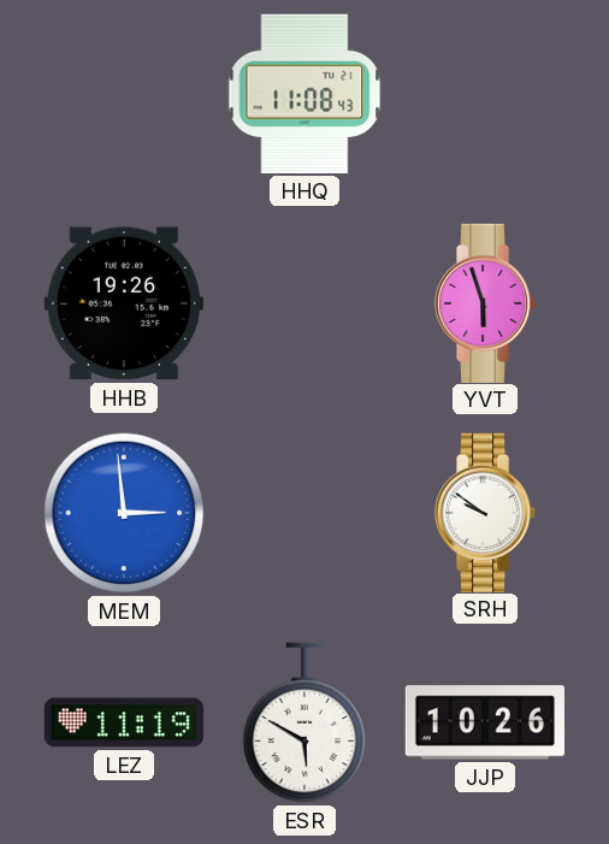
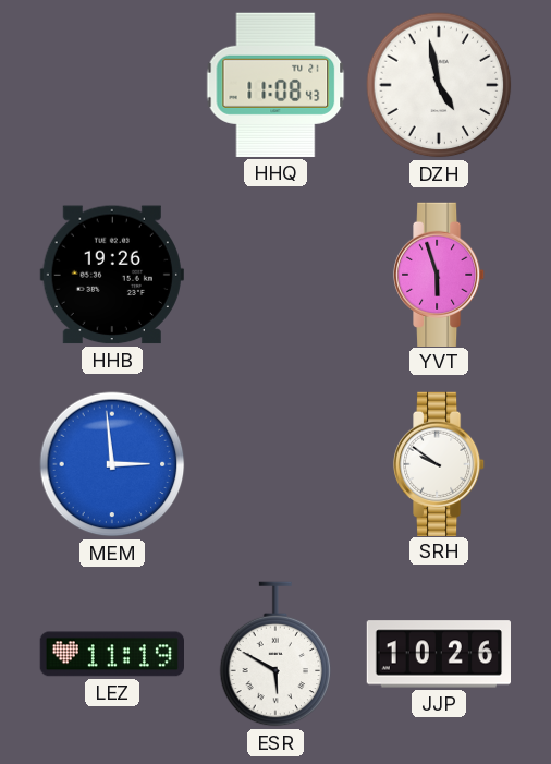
DZH: none -> 4:58 (439, 85)
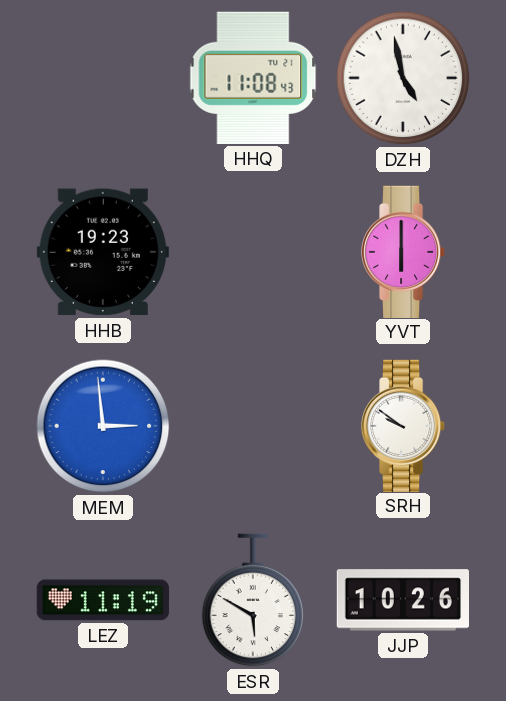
HHB: 19:26 -> 19:23 (103, 252)
YVT: 5:57 -> 6:00 (403, 251)
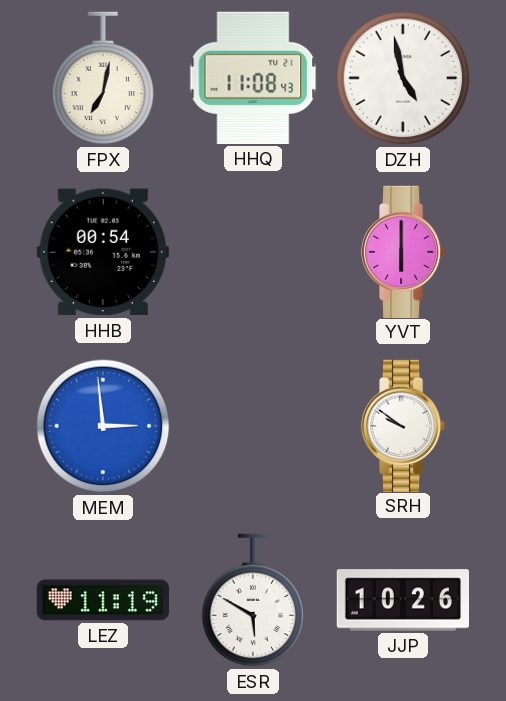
FPX: none -> 7:02 (103, 78)
HHB: 19:23 -> 00:54 (103, 252)
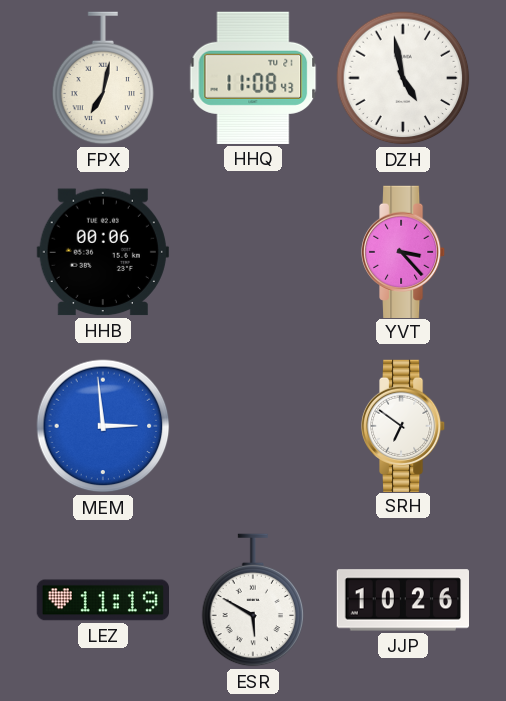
HHB: 00:54 -> 00:06 (103, 252)
YVT: 6:00 -> 3:23 (403, 251)
SRH: 9:51 -> 6:51 (403, 425)
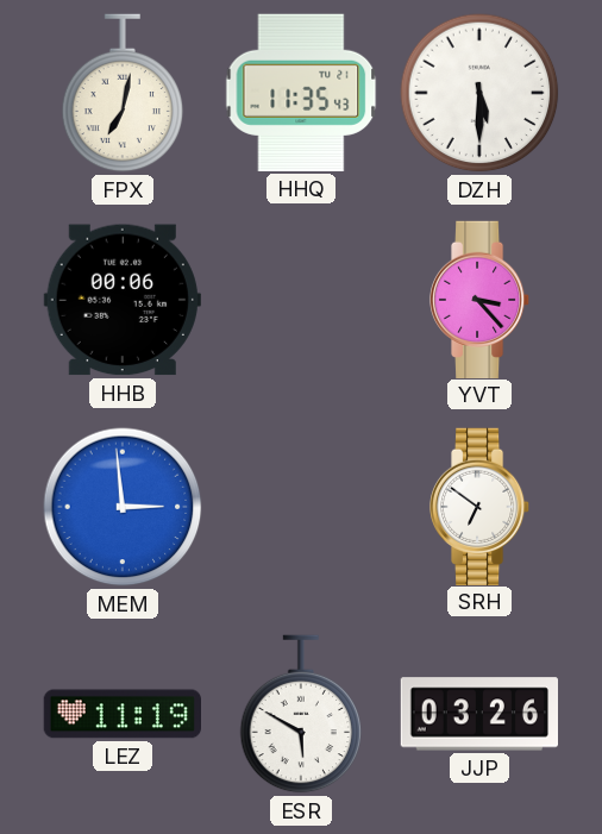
HHQ: 11:08 -> 11:35 (301, 93)
DZH: 4:58 -> 5:30 (479, 93)
JJP: 10:26 -> 03:26 (478, 714)
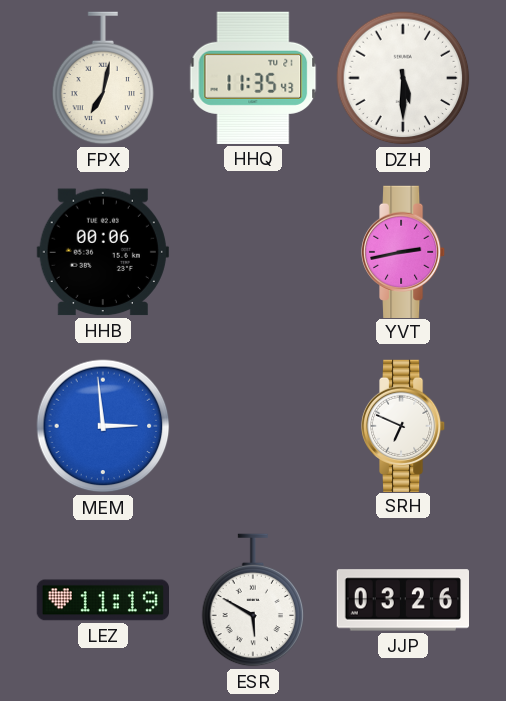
YVT: 3:23 -> 2:43 (403, 251)
SRH: 6:51 -> 6:49 (403, 425)
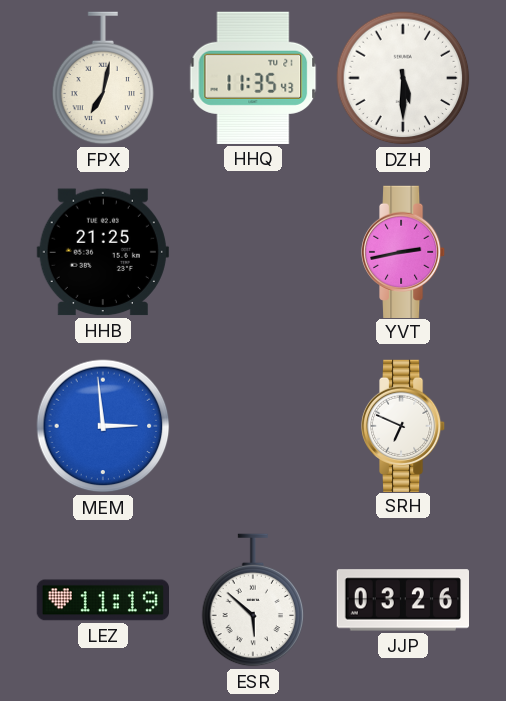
HHB: 00:06 -> 21:25 (103, 252)
ESR: 5:50 -> 5:52 (253, 600)
